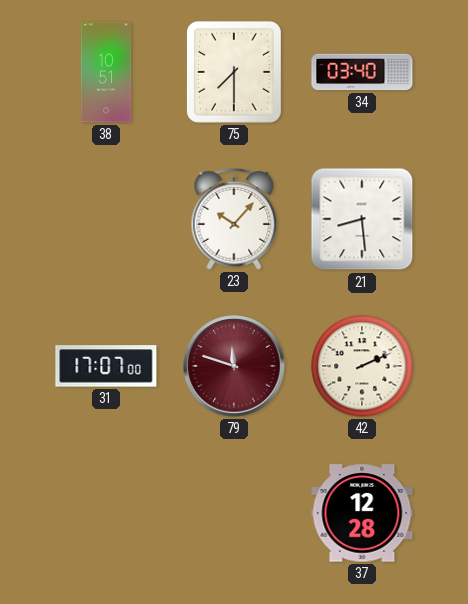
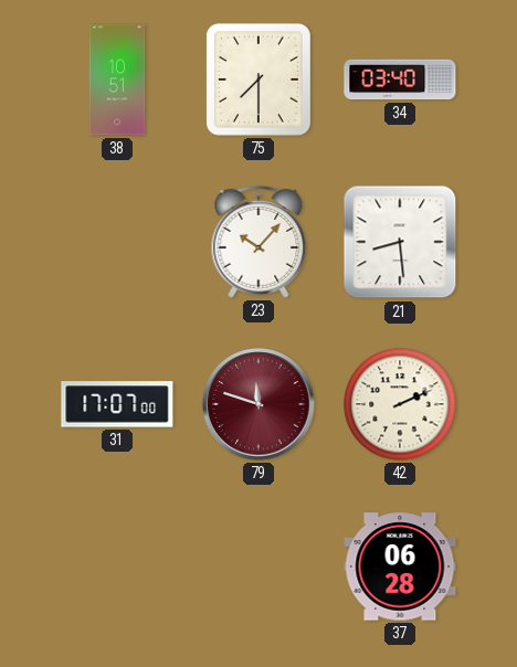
37: 12:28 -> 06:28 (400, 567)
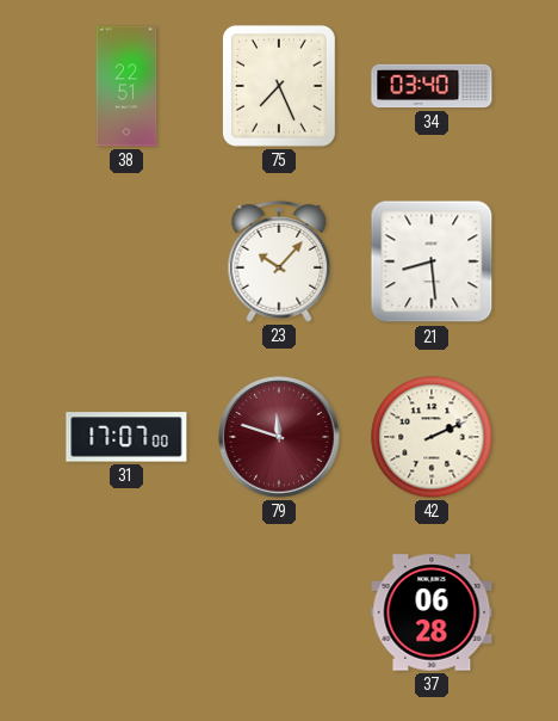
38: 10:51 -> 22:51 (126, 86)
75: 7:30 -> 7:26 (279, 86)
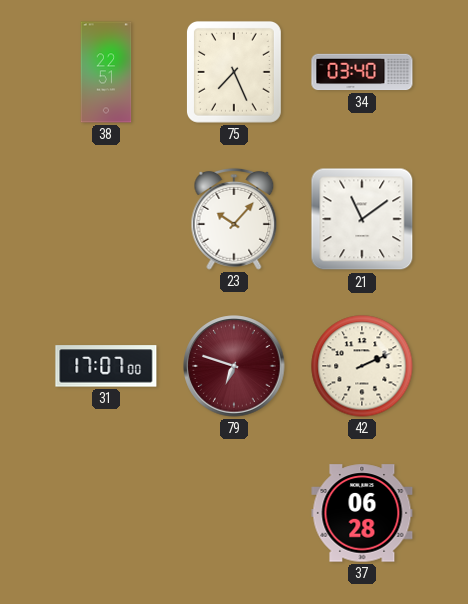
21: 8:29 -> 11:09 (362, 219)
79: 11:48 -> 6:48 (234, 366)
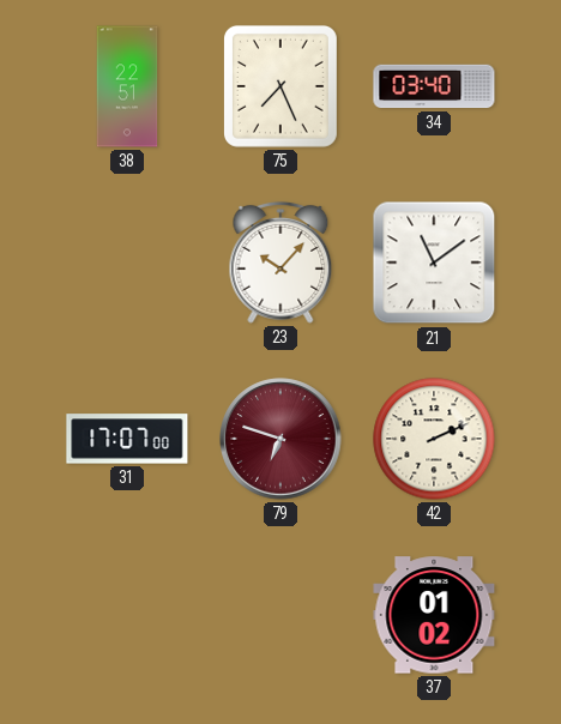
37: 06:28 -> 01:02 (434, 615)
